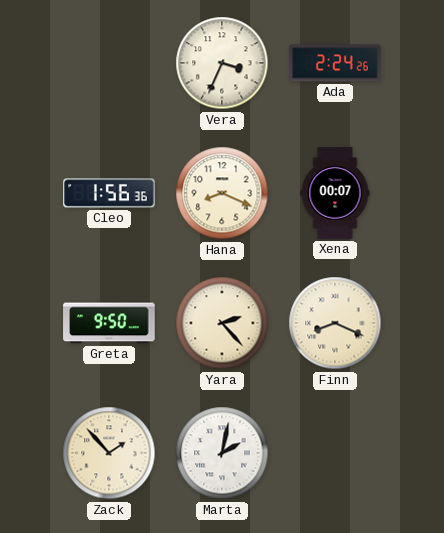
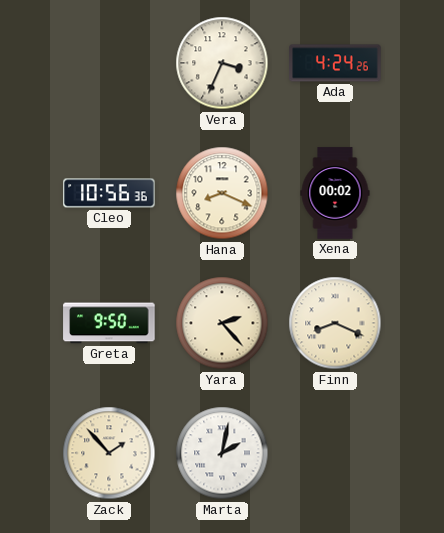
Ada: 2:24 -> 4:24 (335, 63)
Cleo: 1:56 -> 10:56 (109, 193)
Xena: 00:07 -> 00:02 (335, 193)
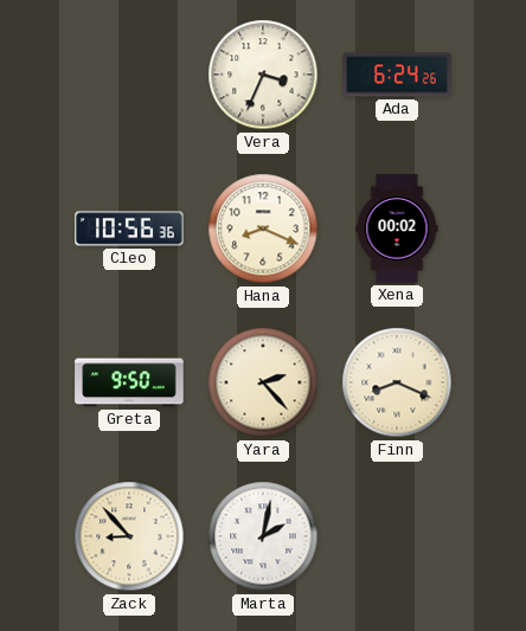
Ada: 4:24 -> 6:24 (397, 75)
Zack: 1:53 -> 8:53 (129, 536)
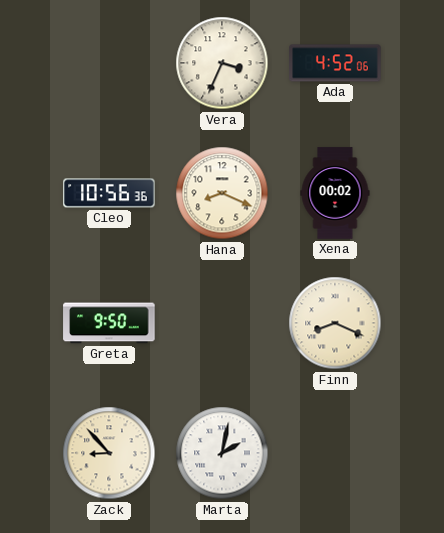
Ada: 6:24 -> 4:52 (335, 63)
Yara: 2:23 -> none (263, 382)
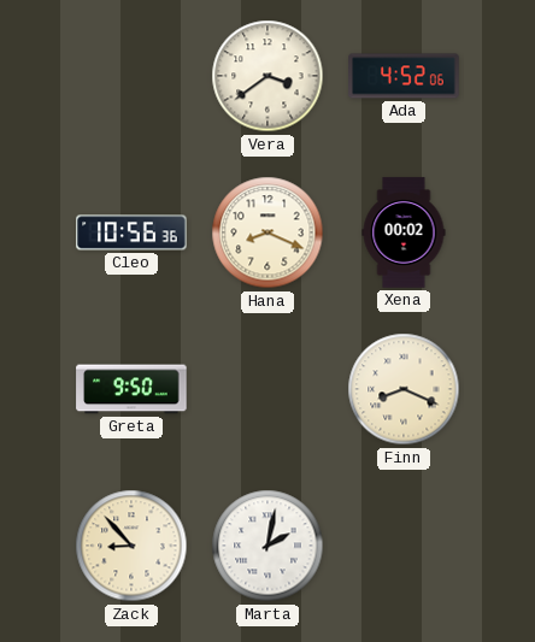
Vera: 3:34 -> 3:39 (267, 76)
